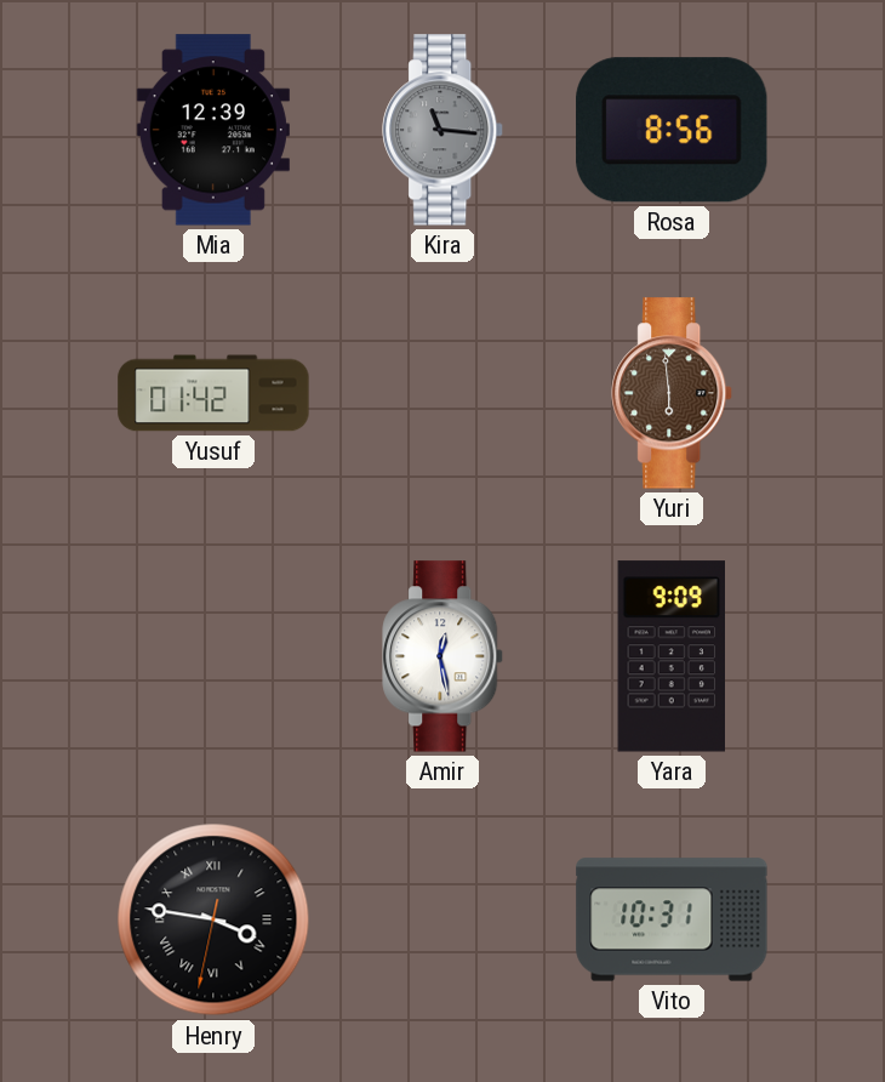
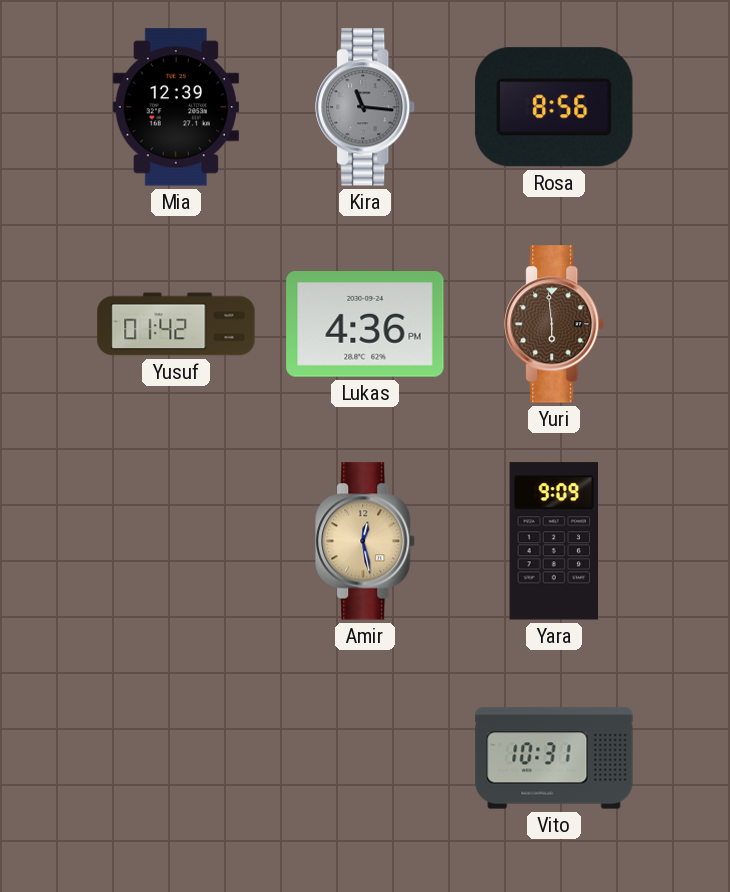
Lukas: none -> 4:36 (365, 325)
Amir dial: white -> champagne (366, 541)
Henry: 3:46 -> none (213, 919)
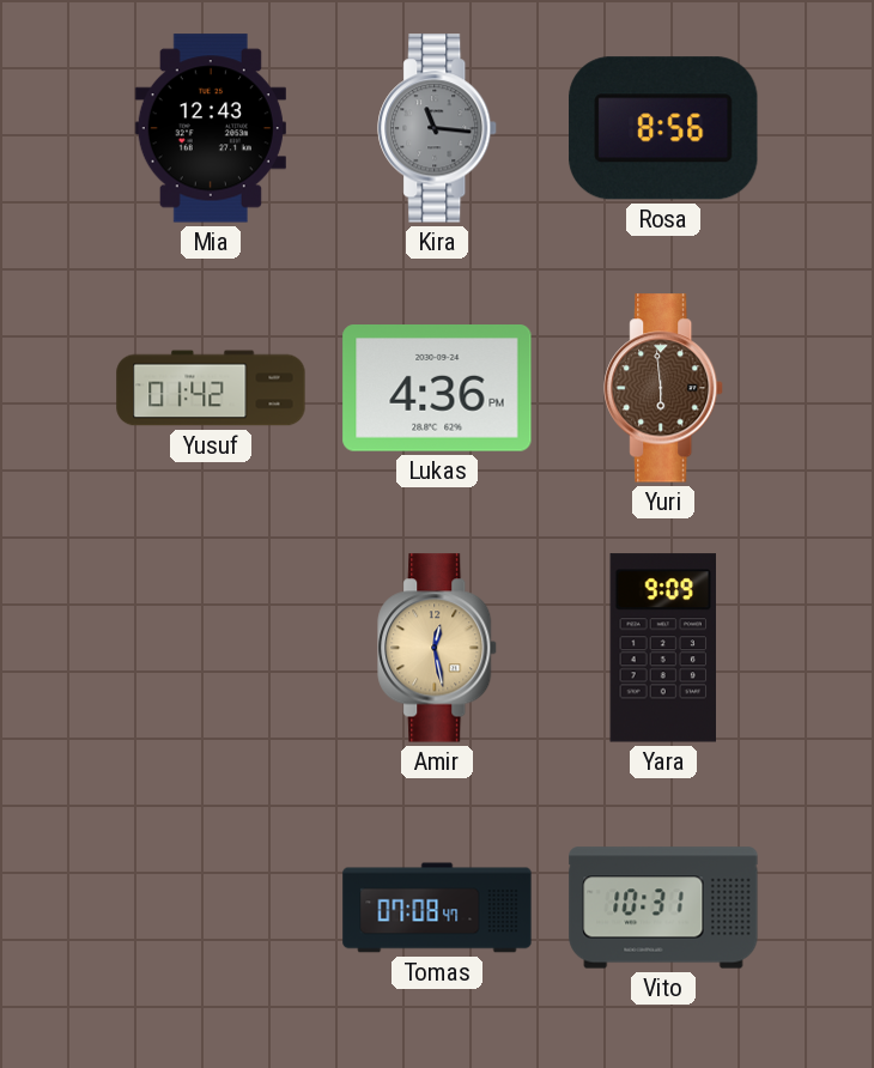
Mia: 12:39 -> 12:43 (211, 128)
Tomas: none -> 07:08 (437, 908)
